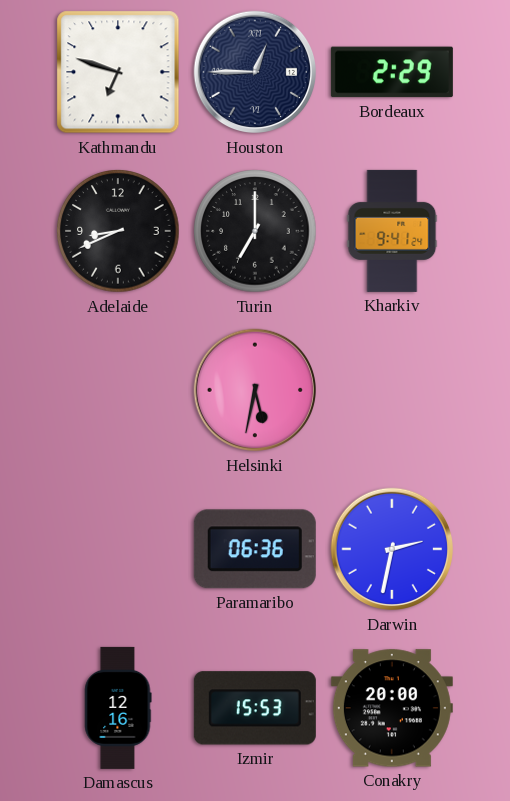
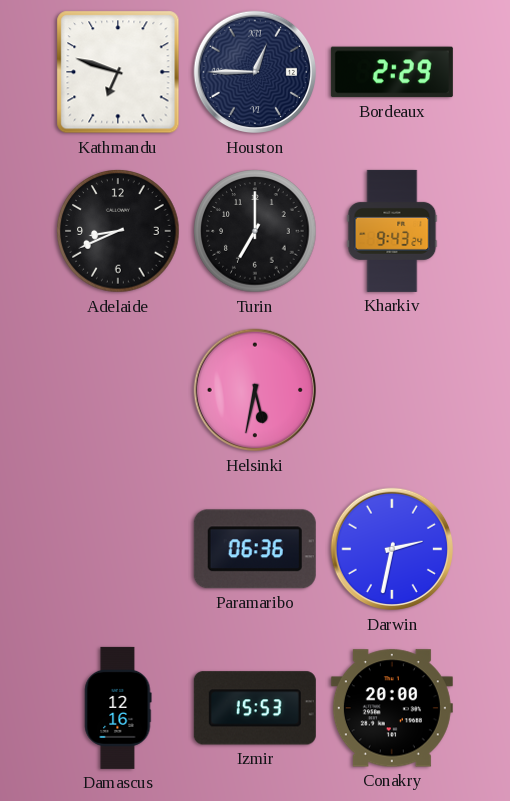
Kharkiv: 9:41 -> 9:43 (392, 231)
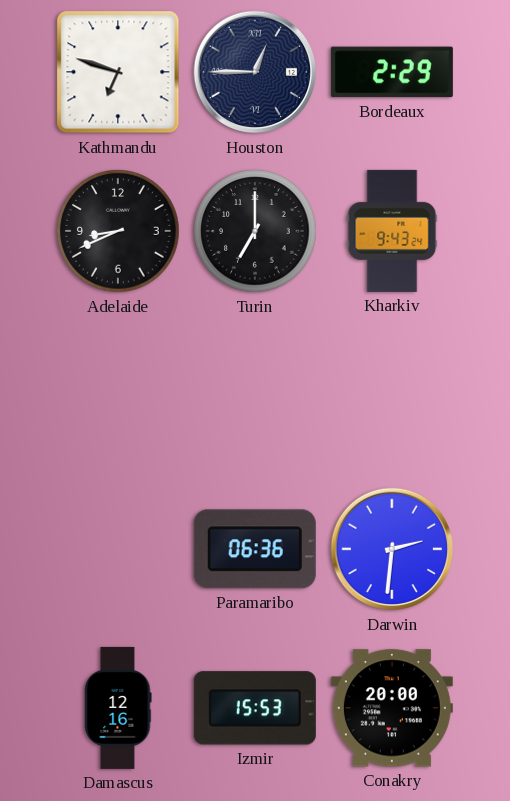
Helsinki: 5:32 -> none (255, 390)
Darwin: 2:32 -> 2:31 (392, 549)
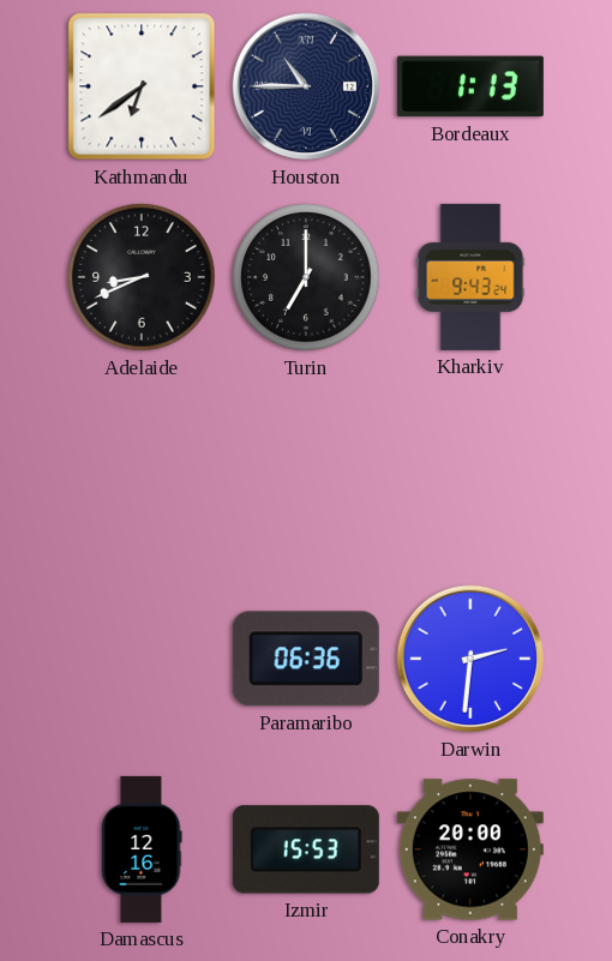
Kathmandu: 6:48 -> 6:39 (142, 86)
Houston: 12:45 -> 10:45 (306, 86)
Bordeaux: 2:29 -> 1:13 (470, 86)
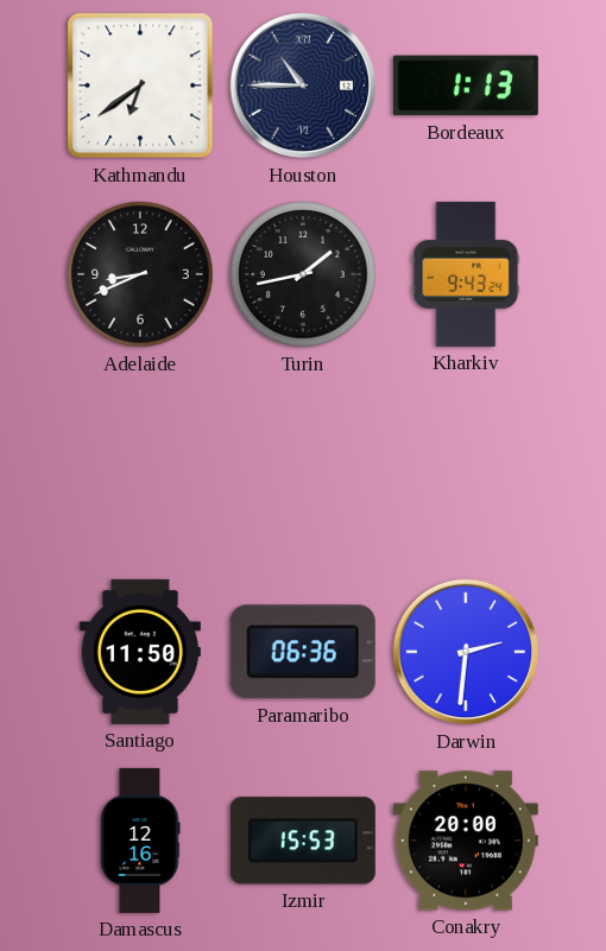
Turin: 7:00 -> 1:43 (303, 274)
Santiago: none -> 11:50 (140, 652)
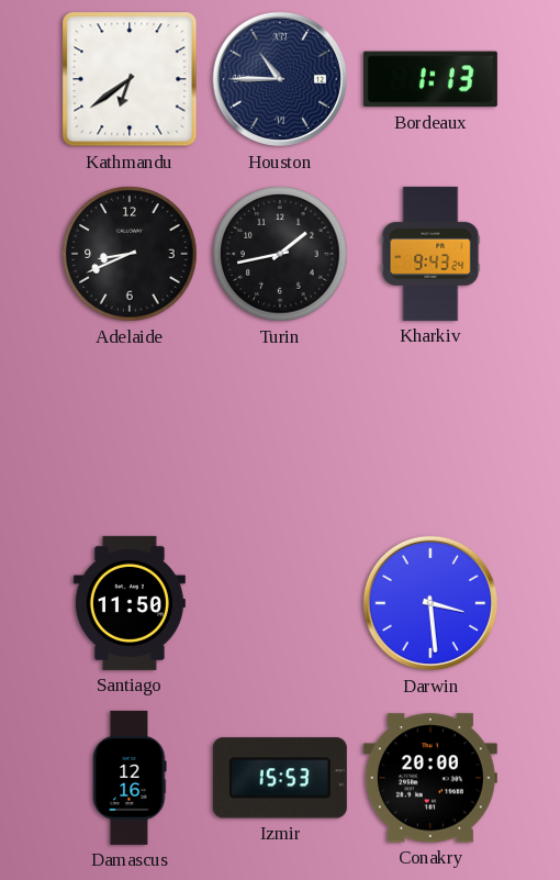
Paramaribo: 06:36 -> none (303, 652)
Darwin: 2:31 -> 3:29 (430, 603)
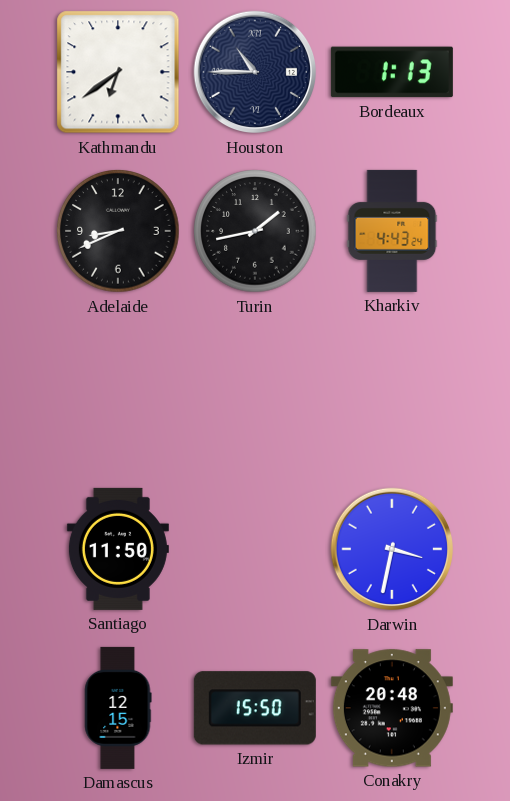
Kharkiv: 9:43 -> 4:43 (392, 231)
Darwin: 3:29 -> 3:32 (392, 549)
Damascus: 12:16 -> 12:15 (118, 708)
Izmir: 15:53 -> 15:50 (255, 708)
Conakry: 20:00 -> 20:48 (392, 708)
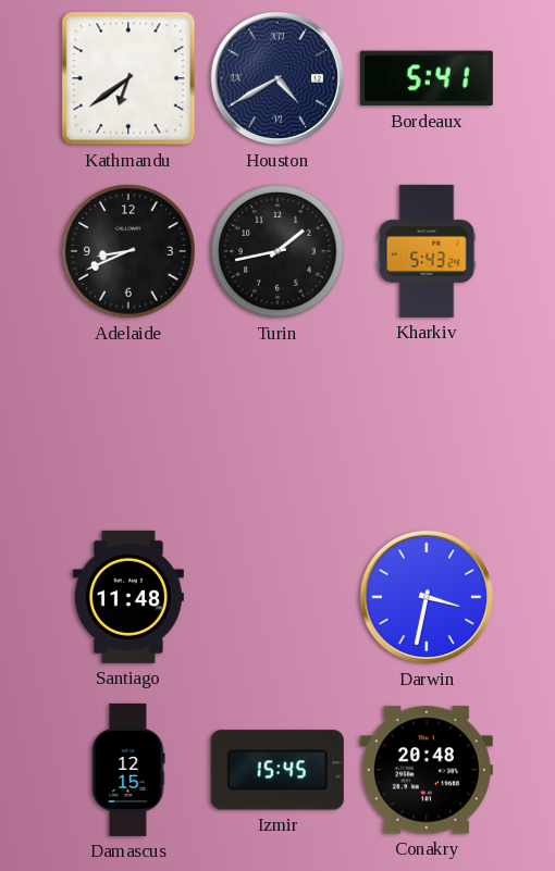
Houston: 10:45 -> 4:40 (277, 78)
Bordeaux: 1:13 -> 5:41 (427, 78)
Kharkiv: 4:43 -> 5:43 (427, 251)
Santiago: 11:50 -> 11:48 (128, 597)
Izmir: 15:50 -> 15:45 (277, 770)
